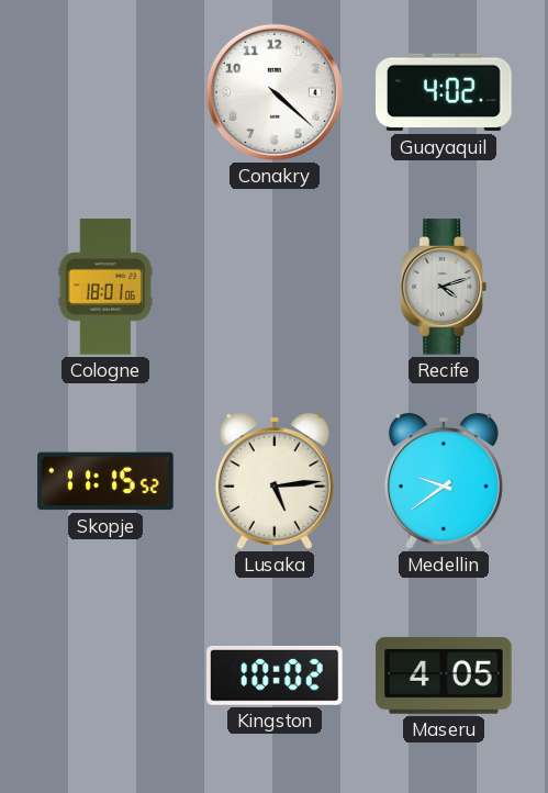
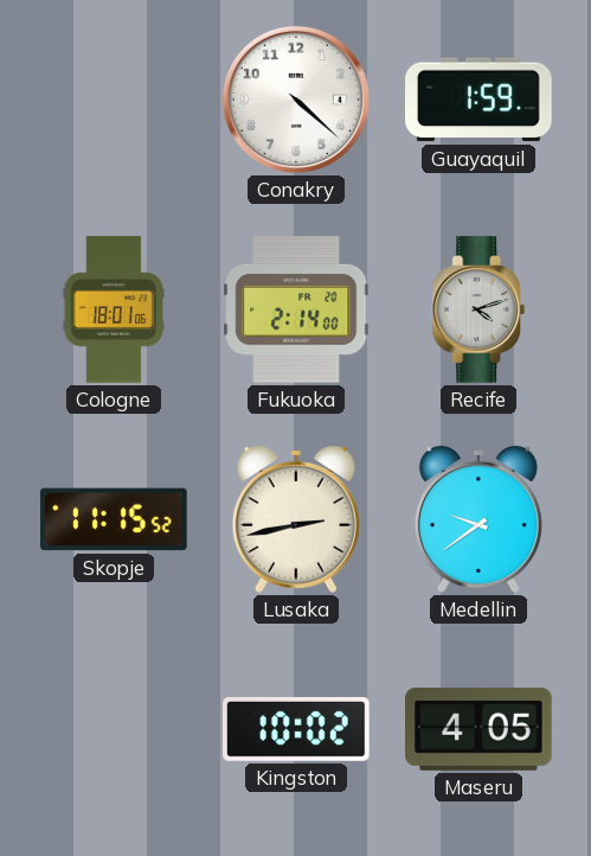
Guayaquil: 4:02 -> 1:59 (478, 100)
Fukuoka: none -> 2:14 (296, 309)
Lusaka: 5:14 -> 2:43 (296, 519)
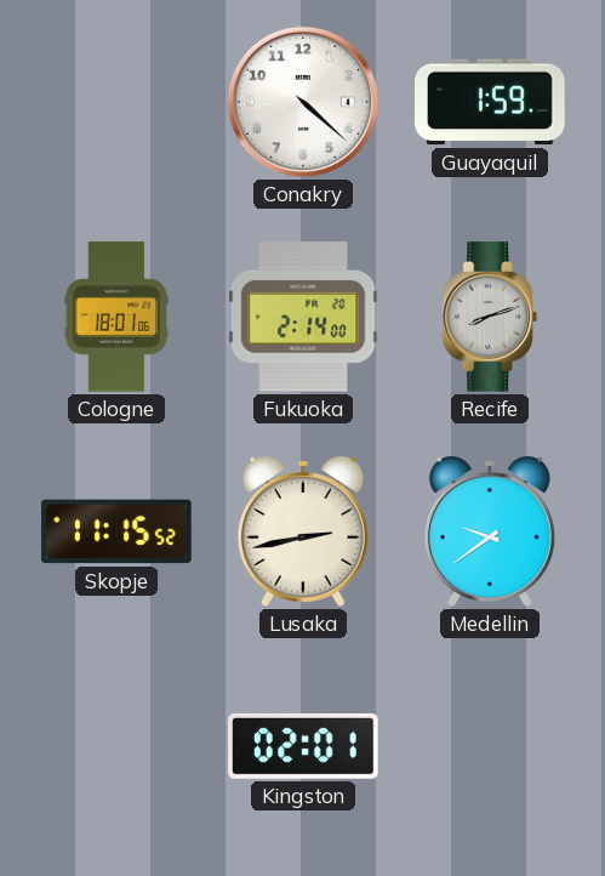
Recife: 4:12 -> 8:12 (490, 317)
Kingston: 10:02 -> 02:01 (303, 746)
Maseru: 4:05 -> none (478, 729)
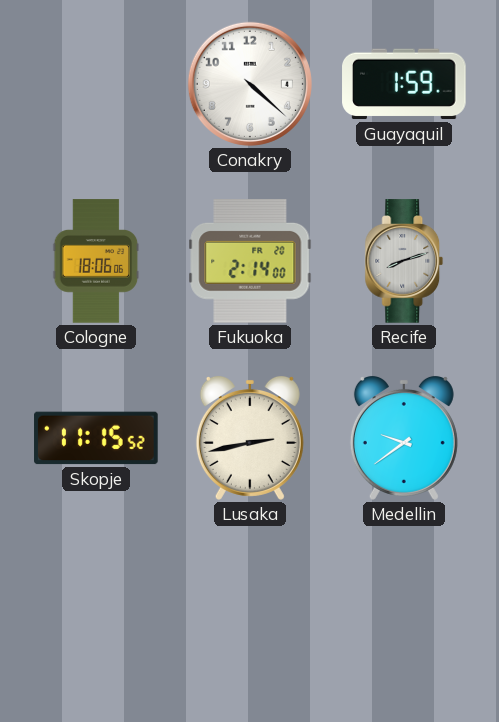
Cologne: 18:01 -> 18:06 (96, 261)
Kingston: 02:01 -> none (303, 746)
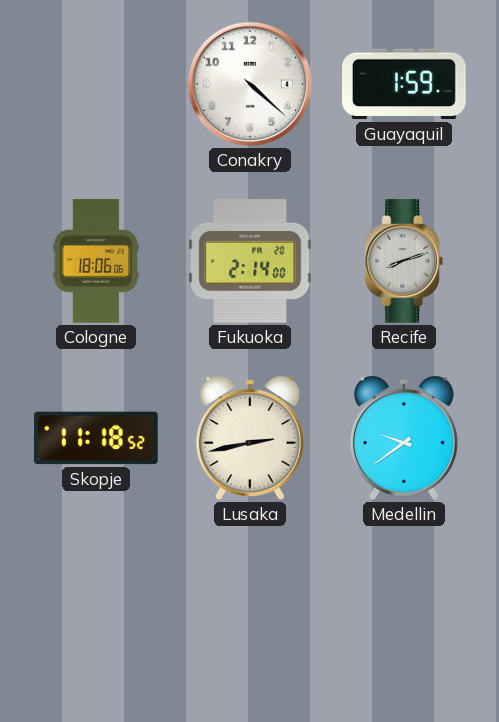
Skopje: 11:15 -> 11:18 (96, 438)
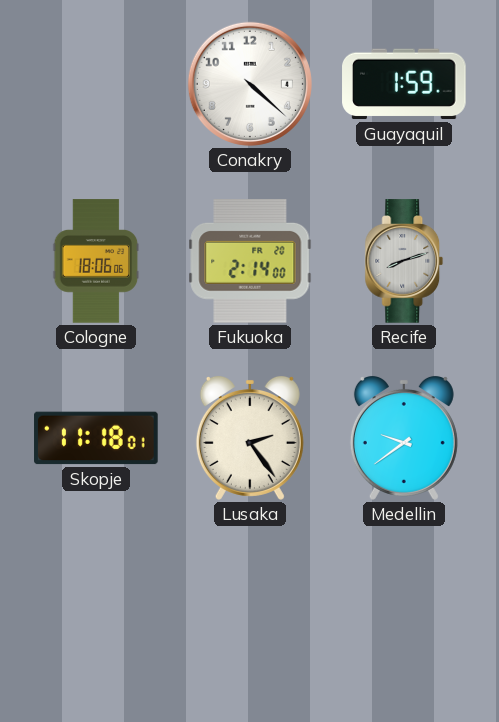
Skopje: 11:18:52 -> 11:18:01 (96, 438)
Lusaka: 2:43 -> 2:24 (250, 438)
